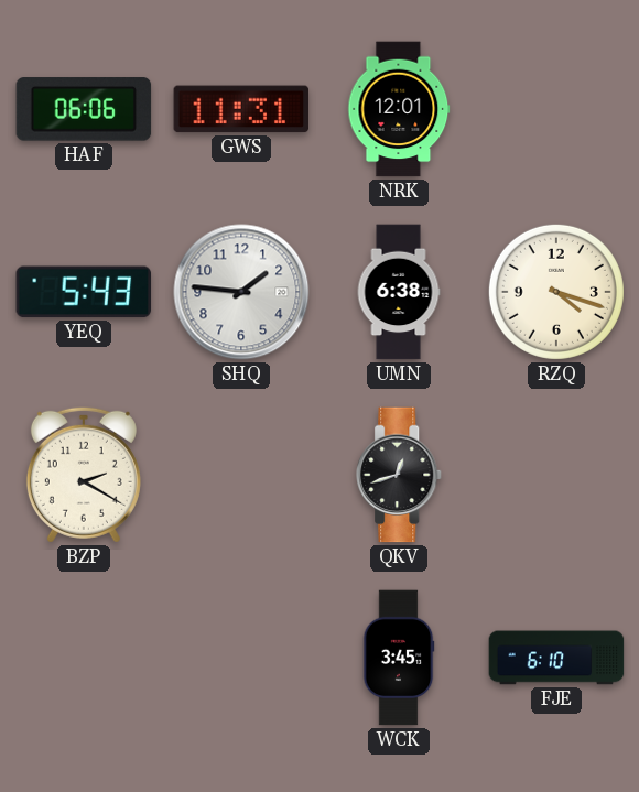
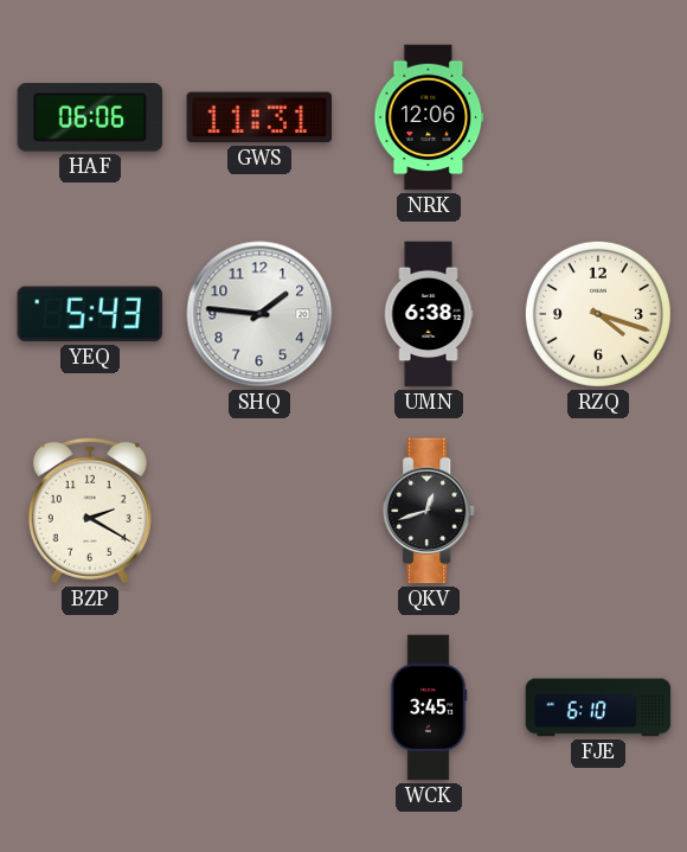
NRK: 12:01 -> 12:06 (429, 117)
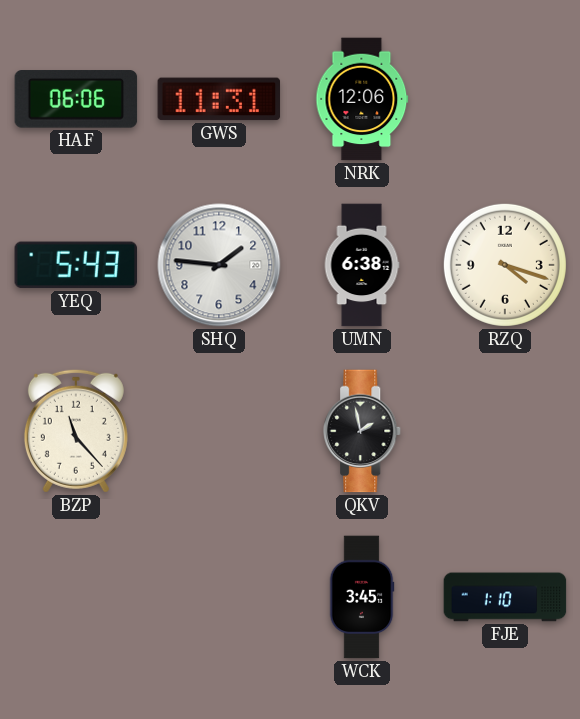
BZP: 2:20 -> 11:23 (76, 431)
QKV: 12:42 -> 1:58 (363, 431)
FJE: 6:10 -> 1:10 (505, 597)
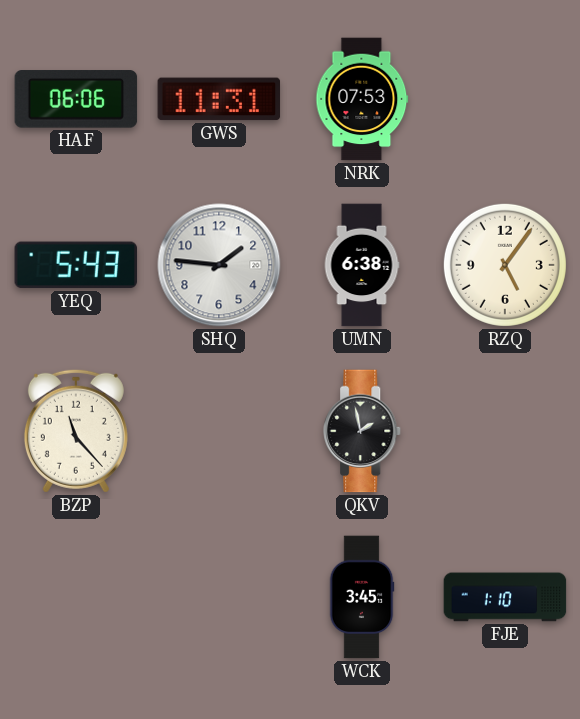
NRK: 12:06 -> 07:53 (362, 99)
RZQ: 4:18 -> 5:06 (505, 265)
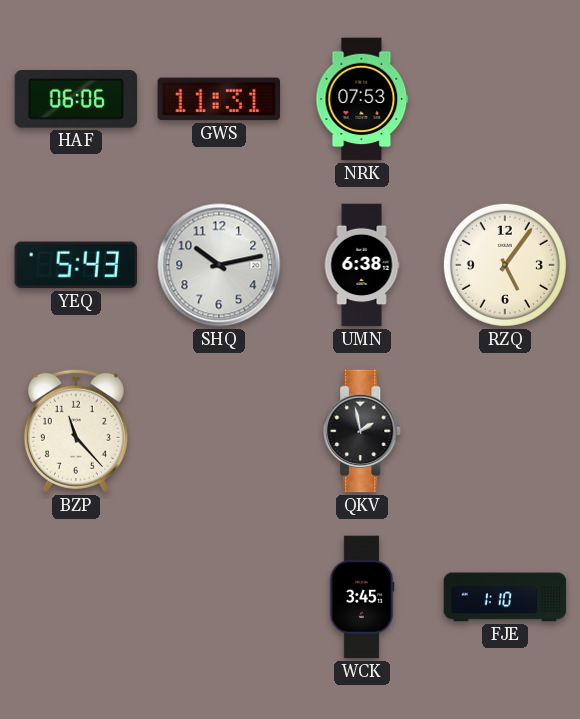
SHQ: 1:46 -> 10:13 (219, 265)
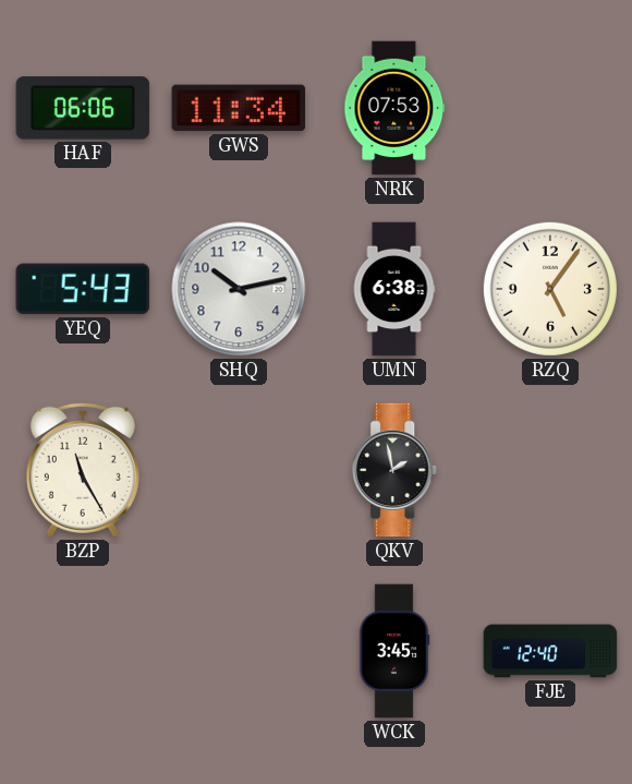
GWS: 11:31 -> 11:34 (239, 108)
BZP: 11:23 -> 11:25 (83, 470)
FJE: 1:10 -> 12:40 (550, 651)
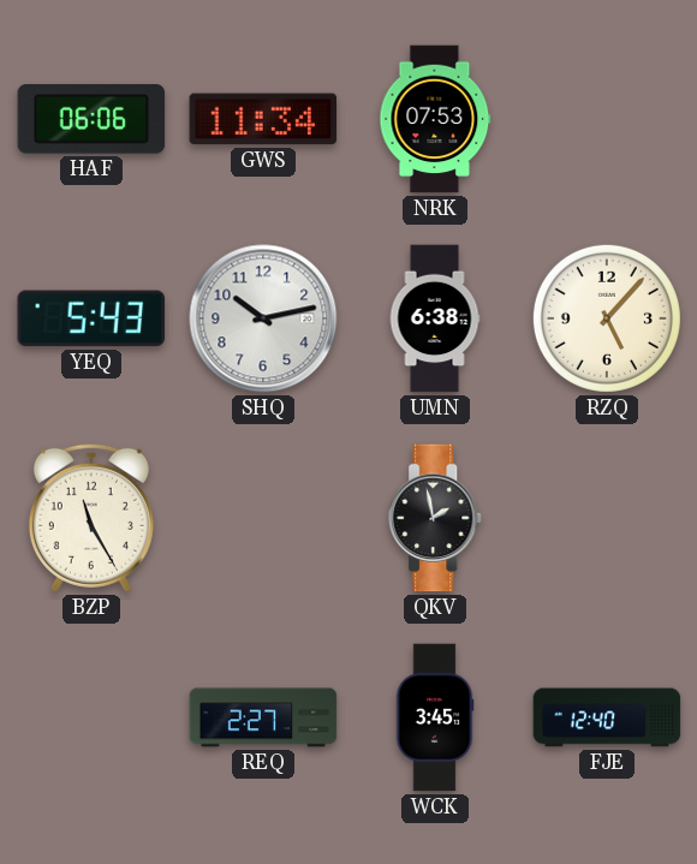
RZQ: 5:06 -> 5:07 (607, 318)
REQ: none -> 2:27 (263, 717)
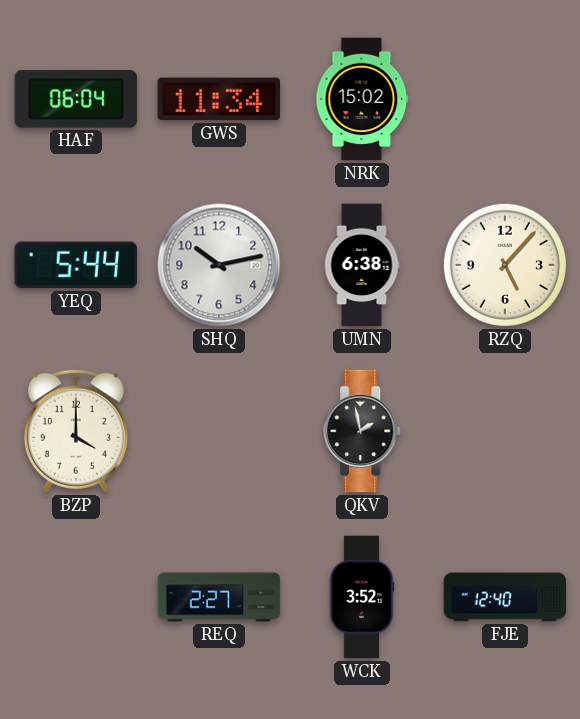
HAF: 06:06 -> 06:04 (76, 99)
NRK: 07:53 -> 15:02 (362, 99)
YEQ: 5:43 -> 5:44 (76, 265)
BZP: 11:25 -> 4:00 (76, 431)
WCK: 3:45 -> 3:52 (362, 597)
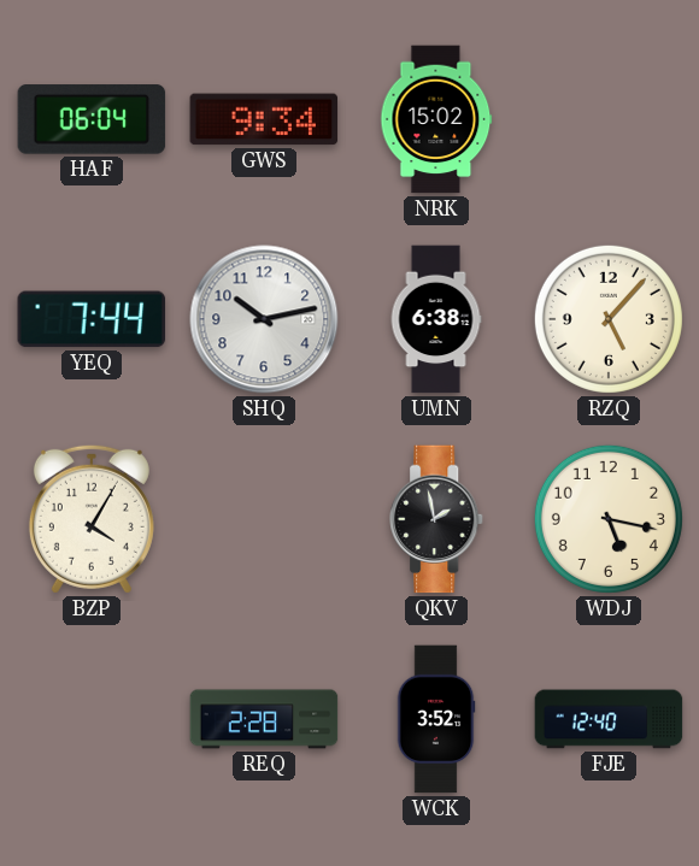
GWS: 11:34 -> 9:34 (264, 119)
YEQ: 5:44 -> 7:44 (92, 319)
BZP: 4:00 -> 4:05 (92, 519)
WDJ: none -> 5:17 (609, 519)
REQ: 2:27 -> 2:28 (264, 719)
